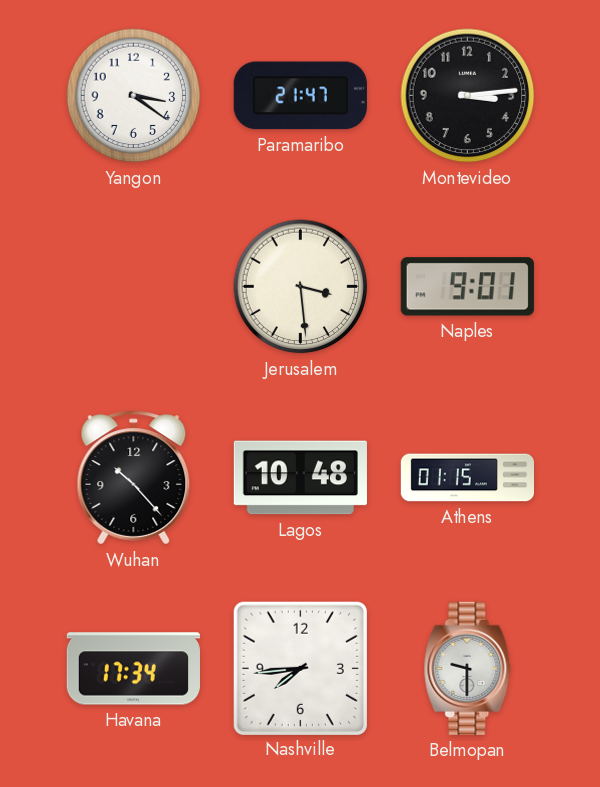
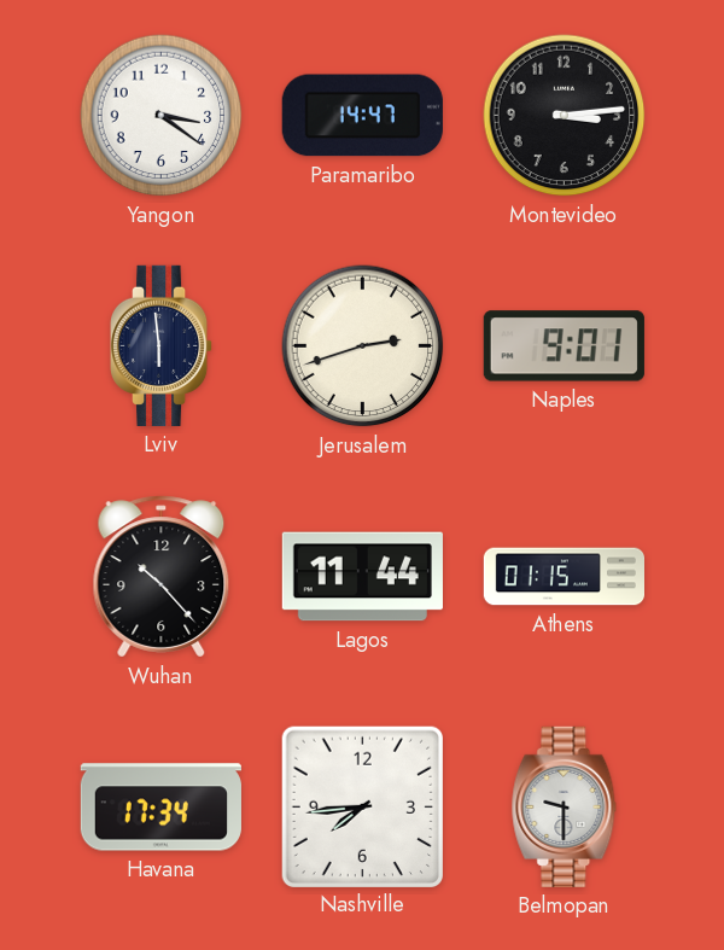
Paramaribo: 21:47 -> 14:47 (362, 116)
Lviv: none -> 5:59 (163, 345)
Jerusalem: 3:29 -> 2:42 (363, 346)
Lagos: 10:48 -> 11:44 (362, 577)
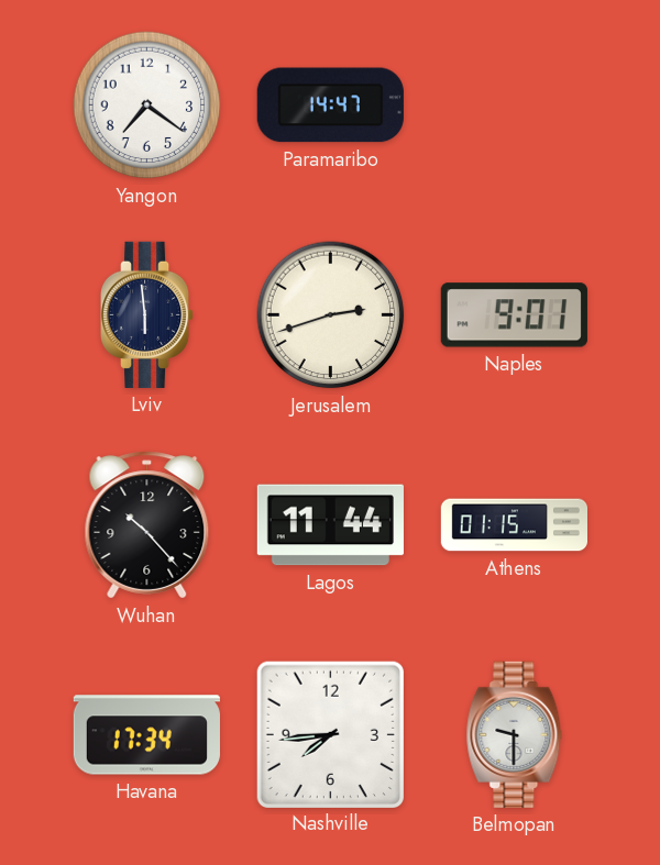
Yangon: 3:21 -> 7:21 (147, 106)
Montevideo: 3:14 -> none (565, 116)
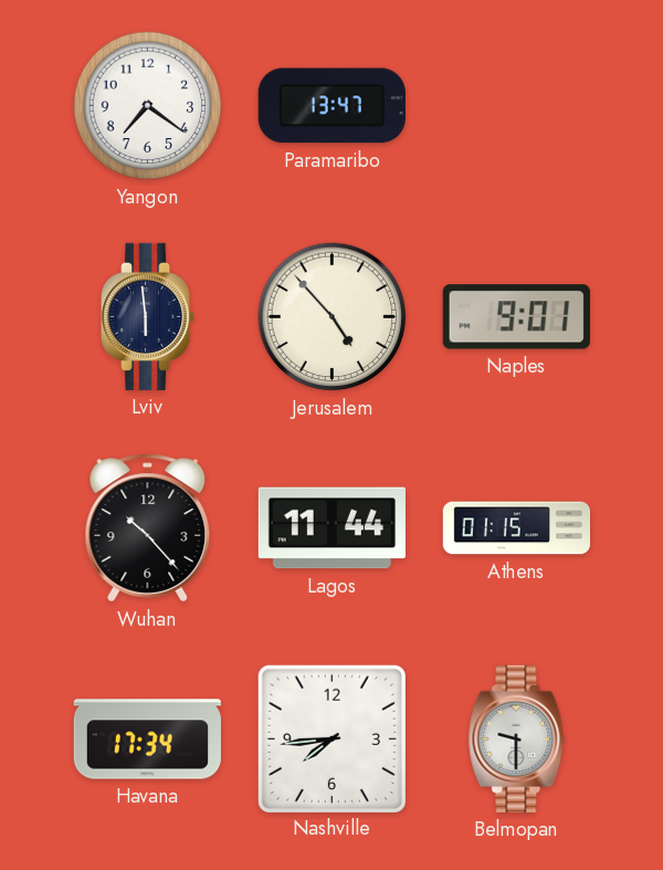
Paramaribo: 14:47 -> 13:47 (331, 106)
Jerusalem: 2:42 -> 4:53 (333, 317)
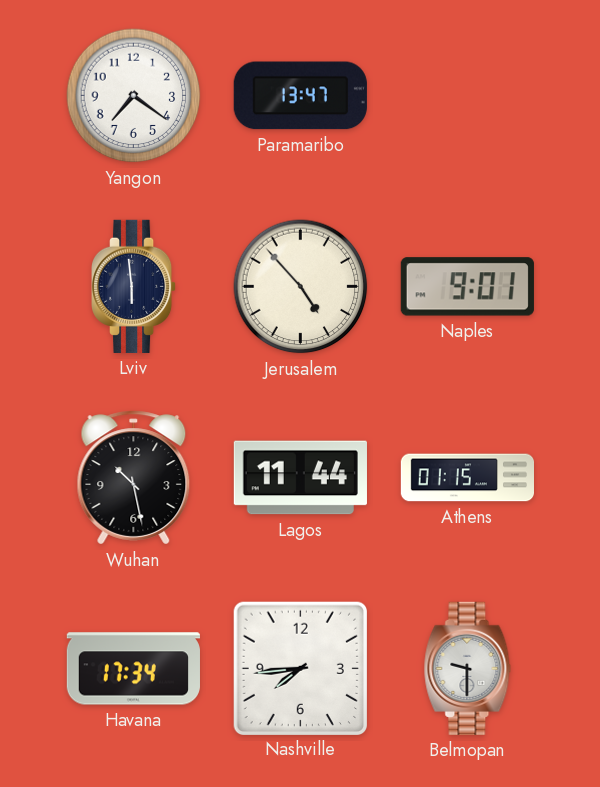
Wuhan: 10:23 -> 10:28 (134, 478)
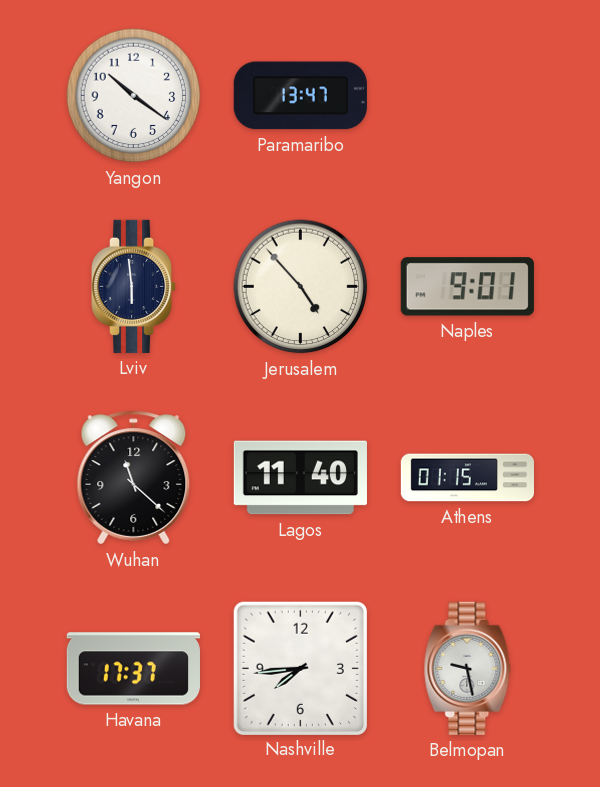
Yangon: 7:21 -> 10:21 (134, 96)
Wuhan: 10:28 -> 11:22 (134, 478)
Lagos: 11:44 -> 11:40 (300, 478)
Havana: 17:34 -> 17:37 (133, 669)
Belmopan: 9:30 -> 9:28 (468, 668)
